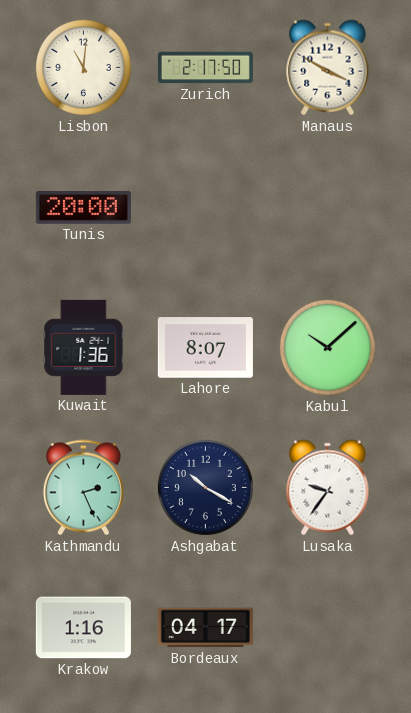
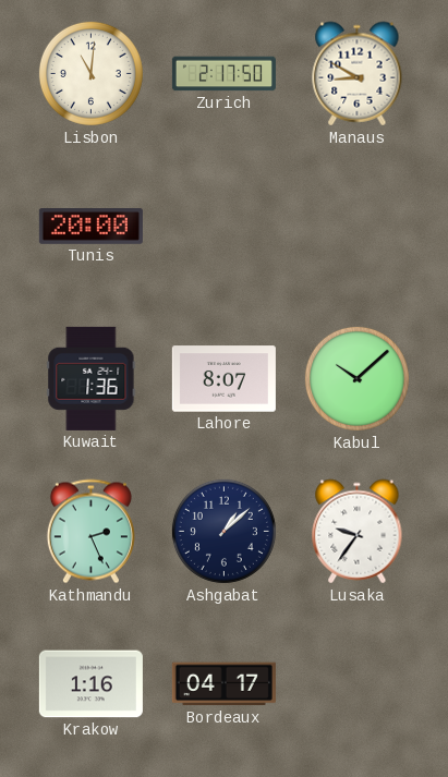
Manaus: 3:50 -> 8:50 (358, 74)
Ashgabat: 10:20 -> 1:08 (223, 531)
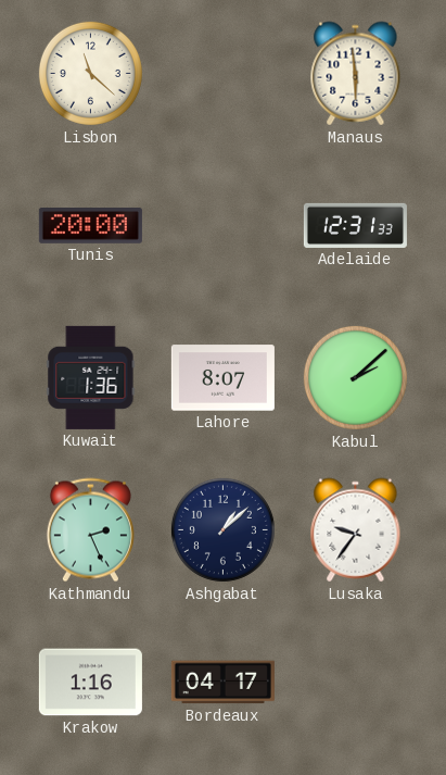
Lisbon: 11:01 -> 11:22 (90, 73)
Zurich: 2:17 -> none (223, 74)
Manaus: 8:50 -> 5:59 (356, 74)
Adelaide: none -> 12:31 (355, 225)
Kabul: 10:08 -> 2:08 (355, 377)
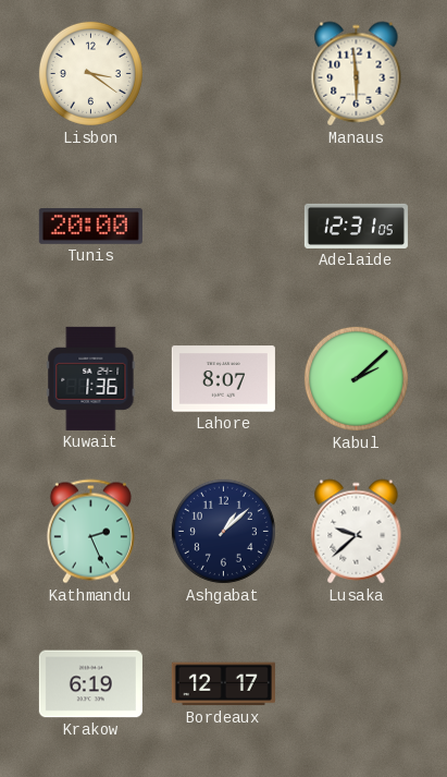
Lisbon: 11:22 -> 3:21 (90, 73)
Adelaide: 12:31:33 -> 12:31:05 (356, 226)
Lusaka: 9:36 -> 9:38 (357, 532)
Krakow: 1:16 -> 6:19 (90, 684)
Bordeaux: 04:17 -> 12:17 (223, 684)
